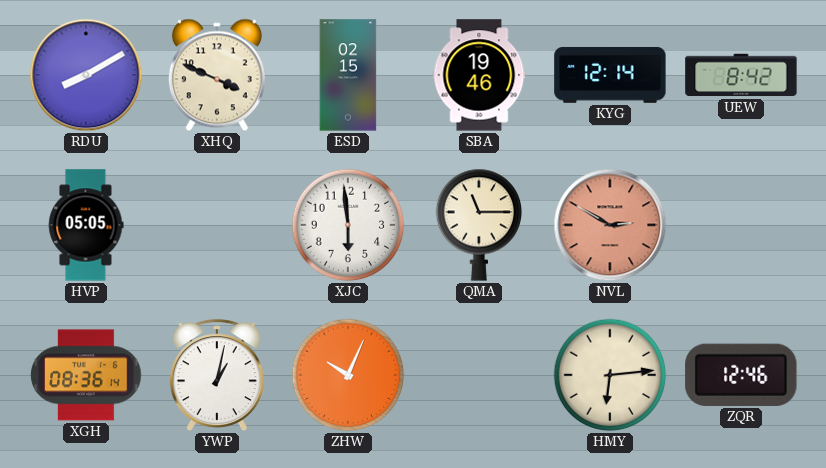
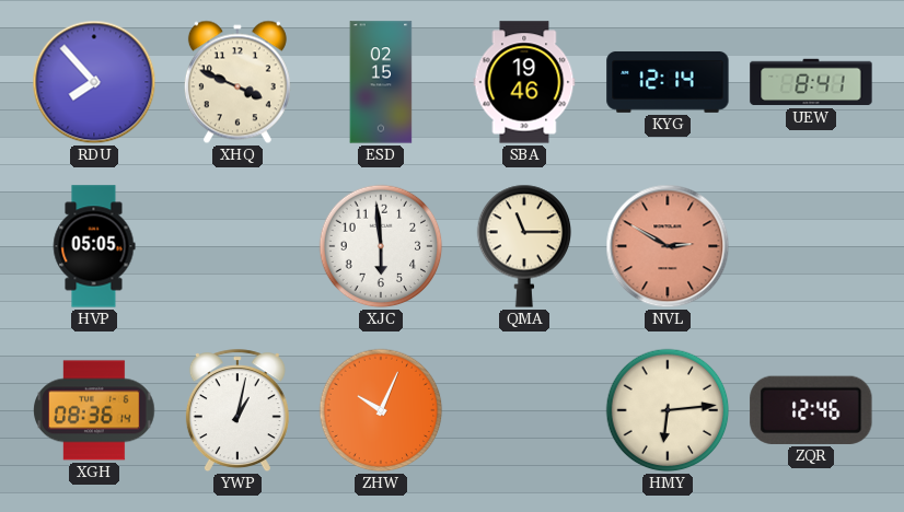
RDU: 8:10 -> 7:53 (94, 82)
UEW: 8:42 -> 8:41 (811, 82)
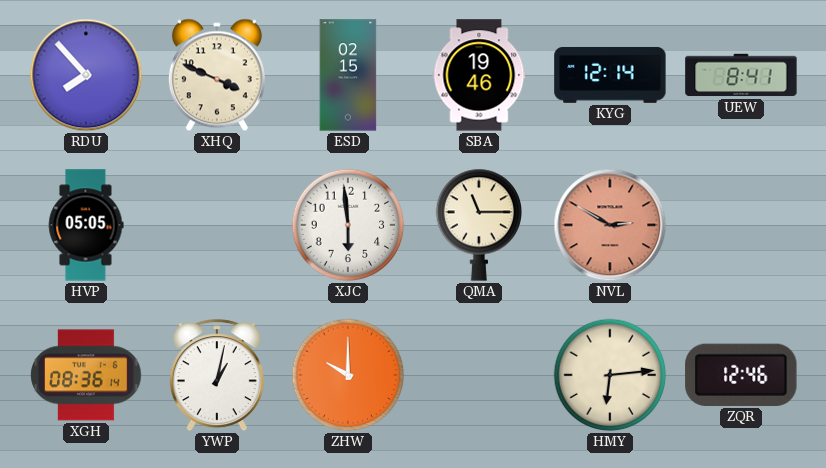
ZHW: 10:04 -> 10:00 (348, 375)
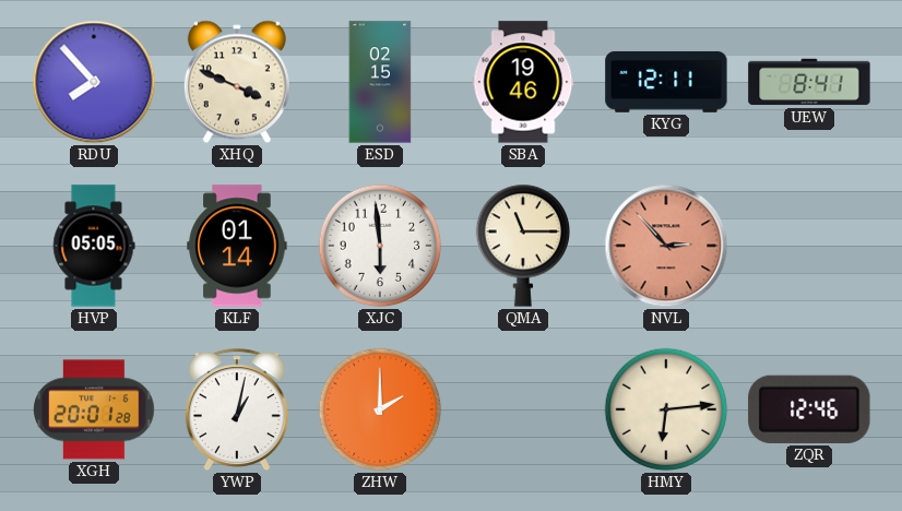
KYG: 12:14 -> 12:11 (666, 82)
KLF: none -> 01:14 (237, 246)
NVL: 2:50 -> 2:53 (666, 246)
XGH: 08:36 -> 20:01 (94, 409)
ZHW: 10:00 -> 2:00 (380, 409)
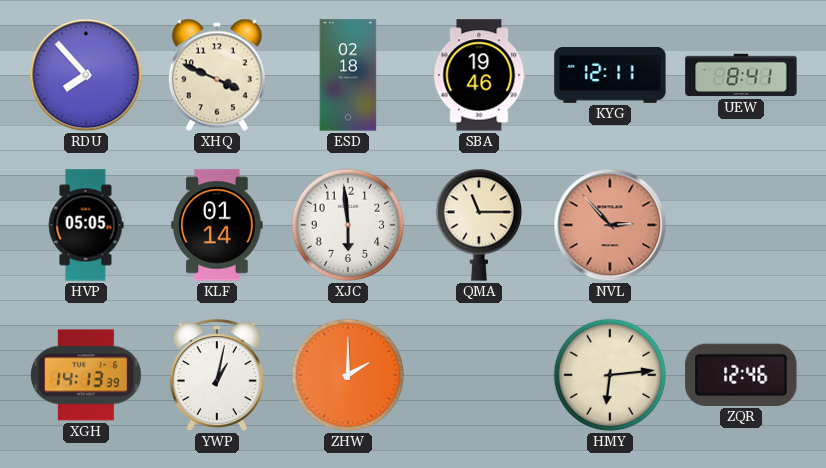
ESD: 02:15 -> 02:18 (348, 75)
XGH: 20:01 -> 14:13 (86, 375)
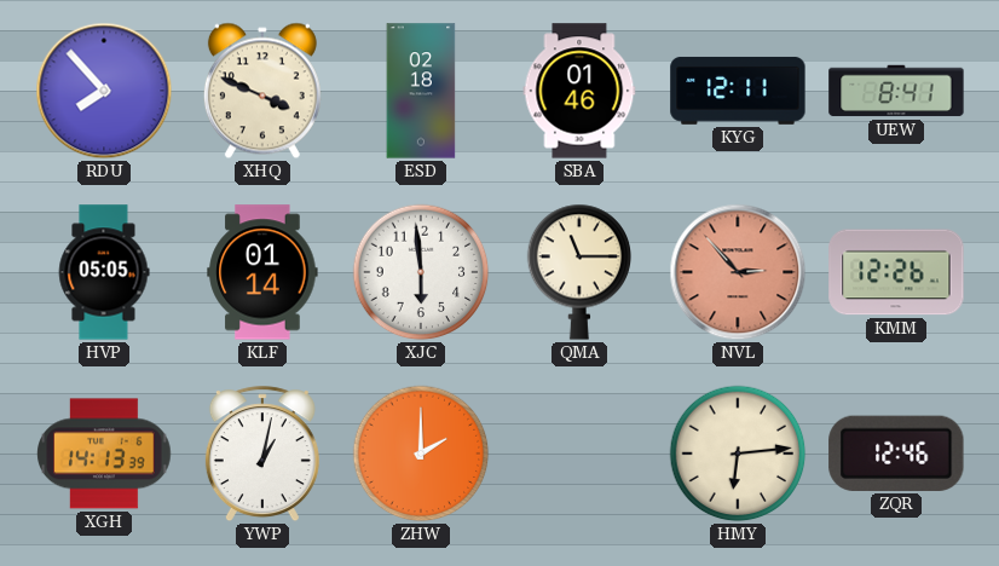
SBA: 19:46 -> 01:46 (579, 91)
KMM: none -> 12:26 (896, 272)
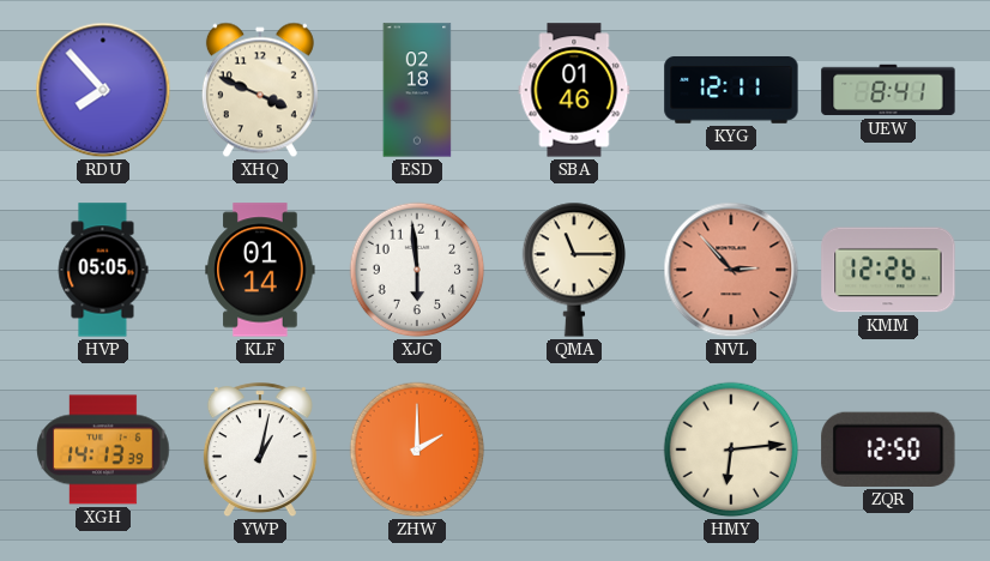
ZQR: 12:46 -> 12:50 (888, 450)
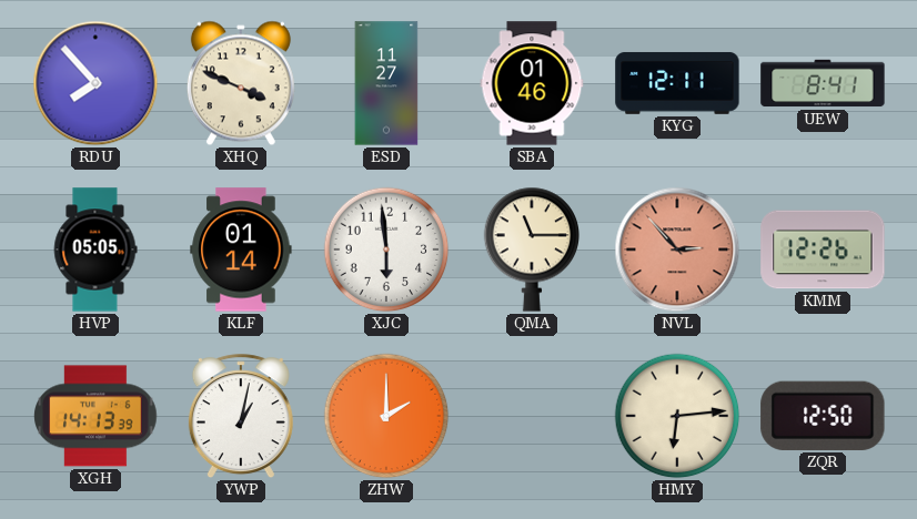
ESD: 02:18 -> 11:27 (386, 83)
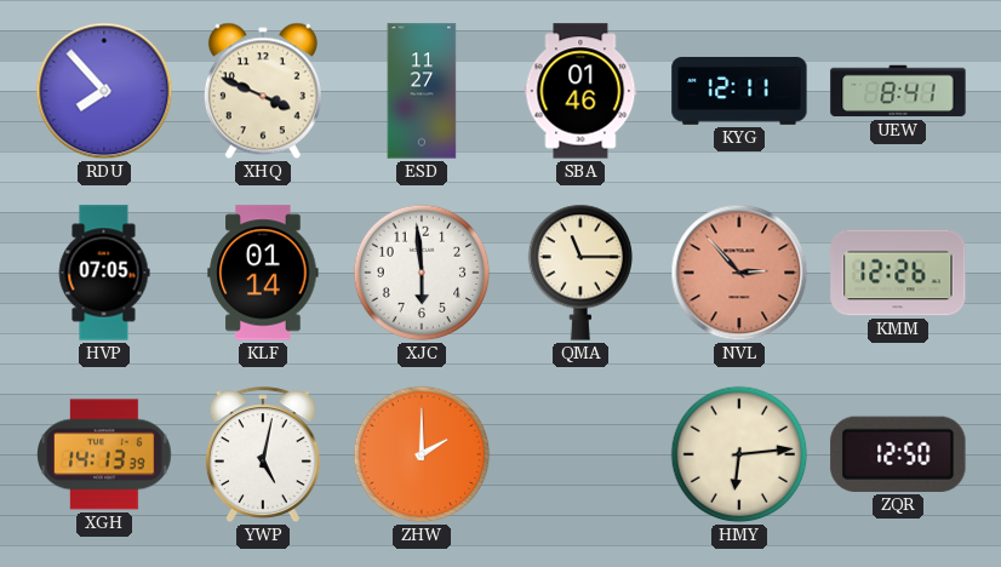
HVP: 05:05 -> 07:05 (104, 273)
YWP: 1:02 -> 5:02 (263, 456)
